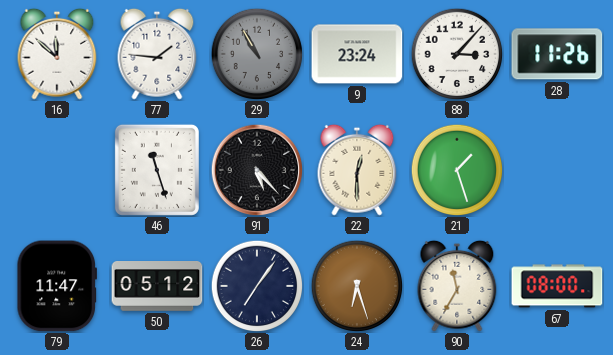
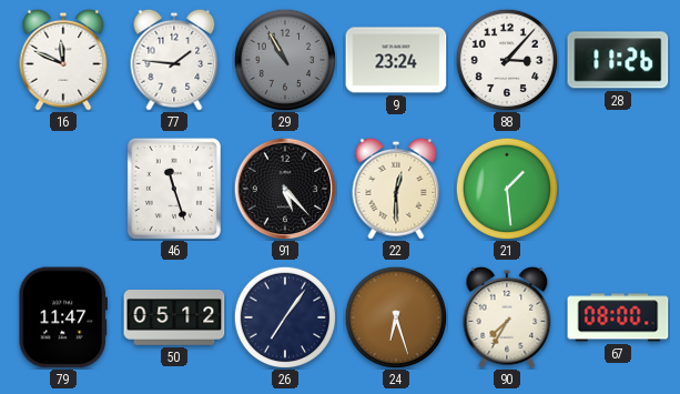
16: 11:52 -> 11:49 (63, 60)
21: 1:27 -> 1:29 (507, 189)
90: 11:35 -> 7:35 (507, 317)
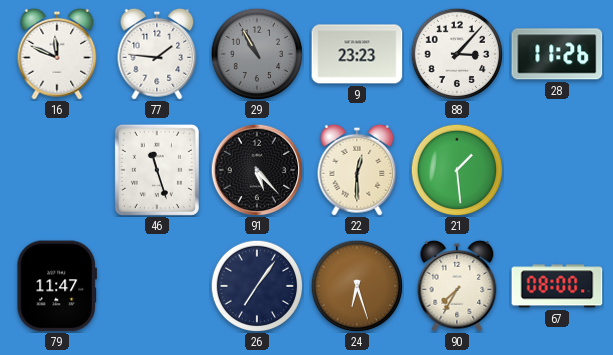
9: 23:24 -> 23:23 (357, 54)
50: 05:12 -> none (174, 317)
